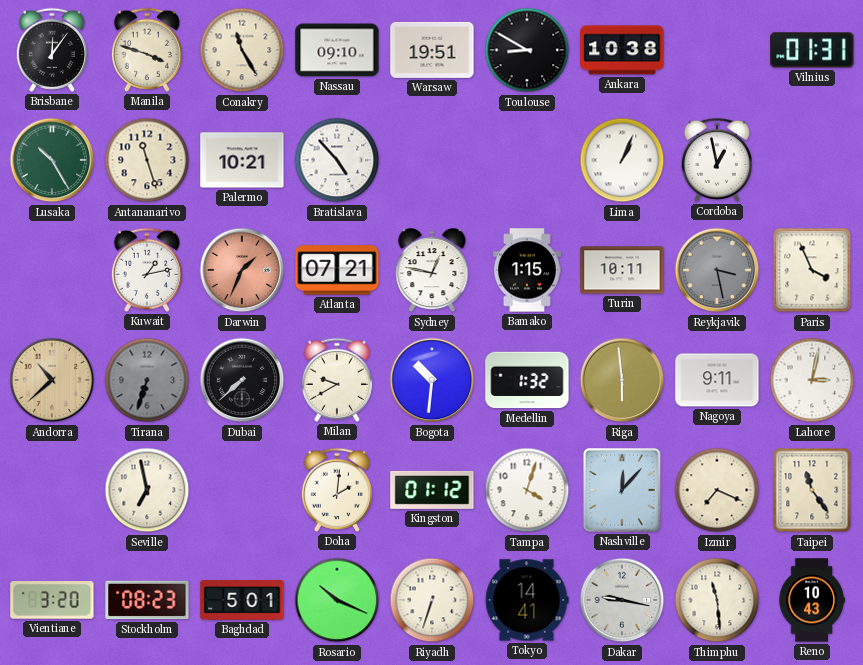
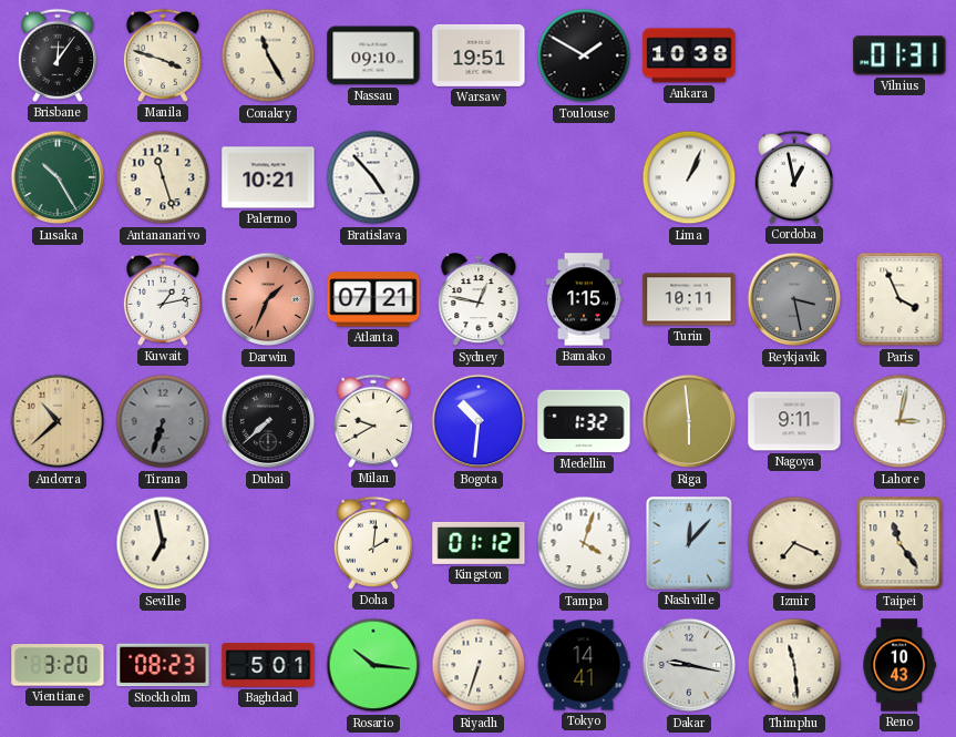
Toulouse: 8:50 -> 1:50 (584, 55)
Rosario: 10:19 -> 10:16 (373, 665)
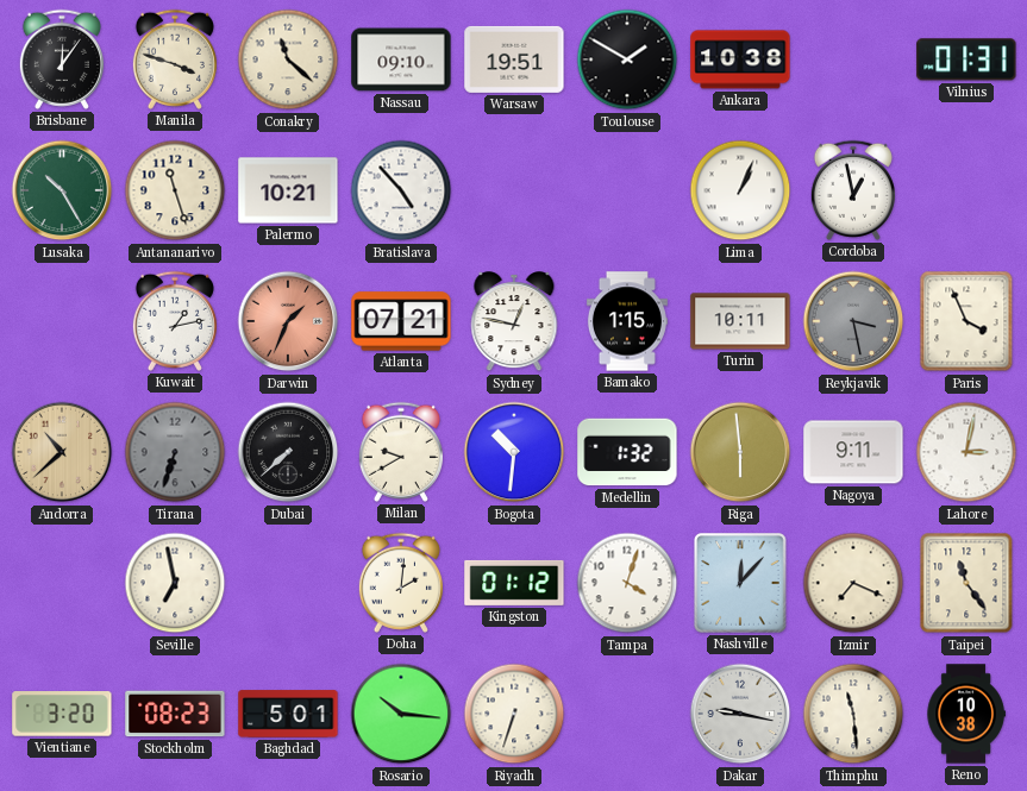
Conakry: 11:25 -> 11:22 (288, 59)
Tokyo: 14:41 -> none (584, 665)
Reno: 10:43 -> 10:38 (966, 714)
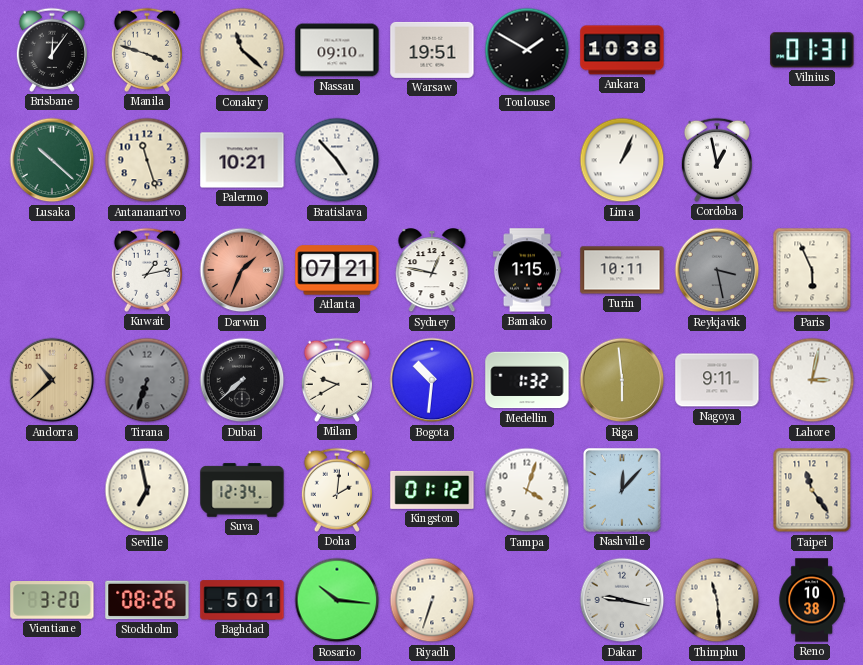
Lusaka: 10:25 -> 10:22 (52, 160)
Paris: 3:56 -> 5:56 (812, 270)
Suva: none -> 12:34 (242, 490)
Izmir: 7:19 -> none (853, 583)
Stockholm: 08:23 -> 08:26 (147, 600)
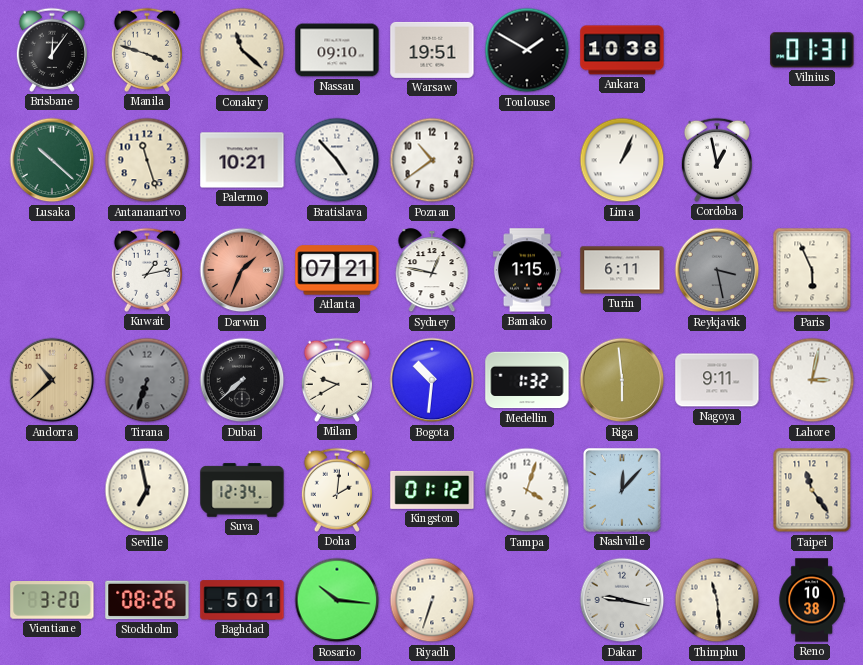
Poznan: none -> 10:39 (432, 160)
Turin: 10:11 -> 6:11 (622, 270)
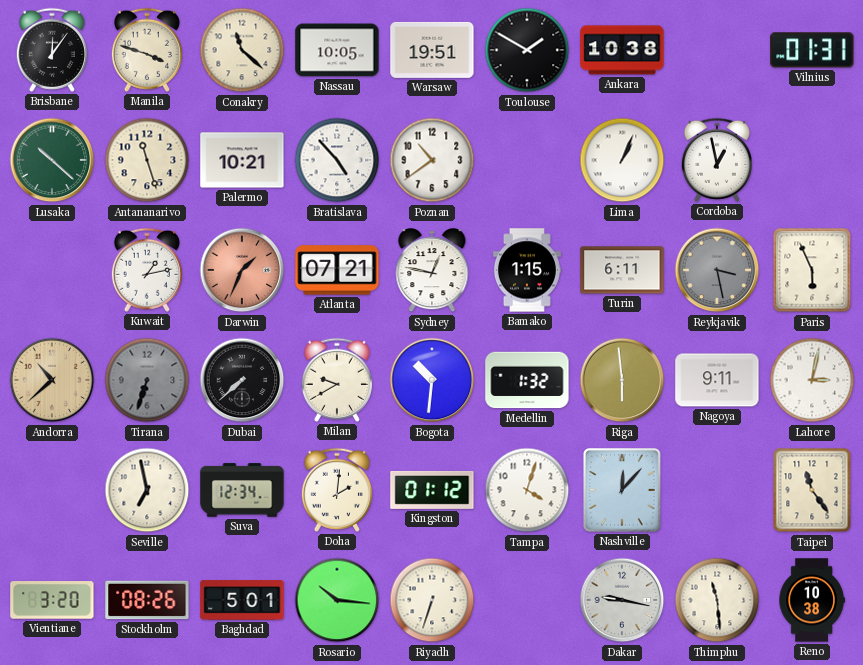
Nassau: 09:10 -> 10:05 (337, 50)
